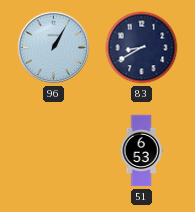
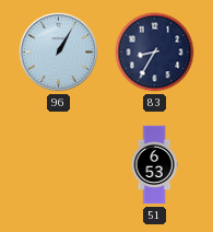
83: 8:40 -> 8:35 (155, 53)
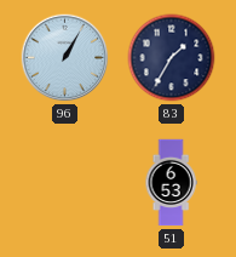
83: 8:35 -> 1:35 (172, 58)
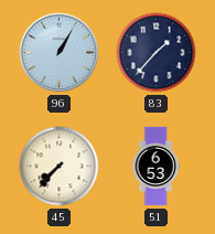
83: 1:35 -> 1:37 (157, 53)
45: none -> 7:37 (60, 167)
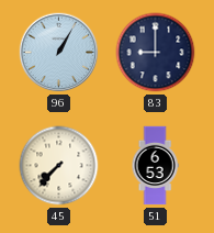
83: 1:37 -> 9:00 (156, 53)
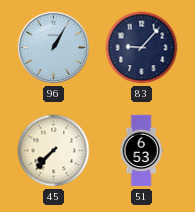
83: 9:00 -> 9:07 (142, 48)
